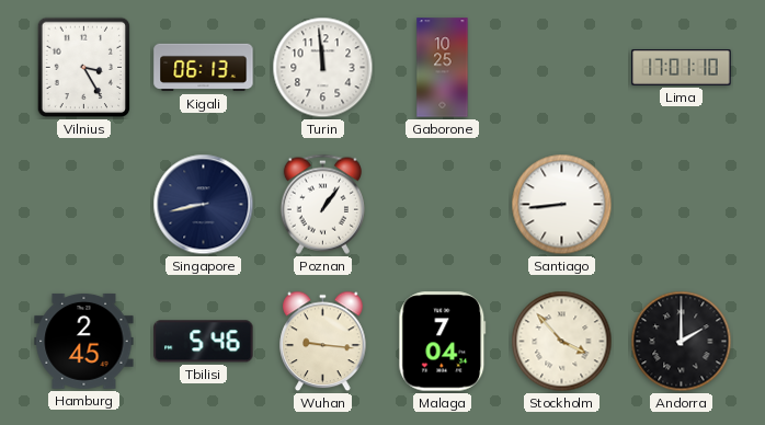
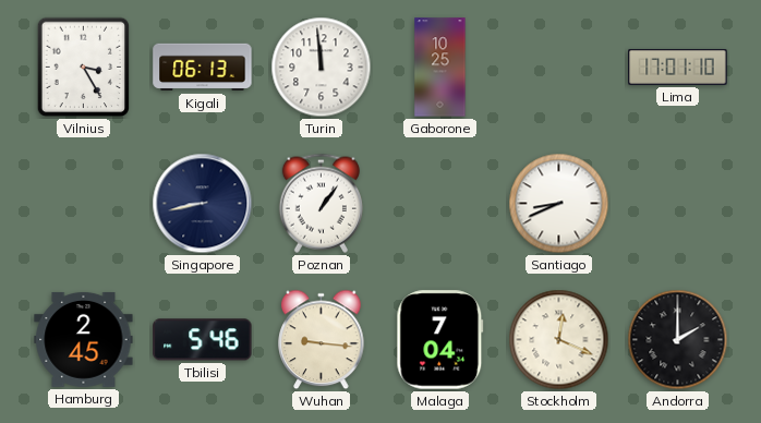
Santiago: 8:44 -> 8:41 (559, 204)
Stockholm: 3:53 -> 12:19 (559, 340)
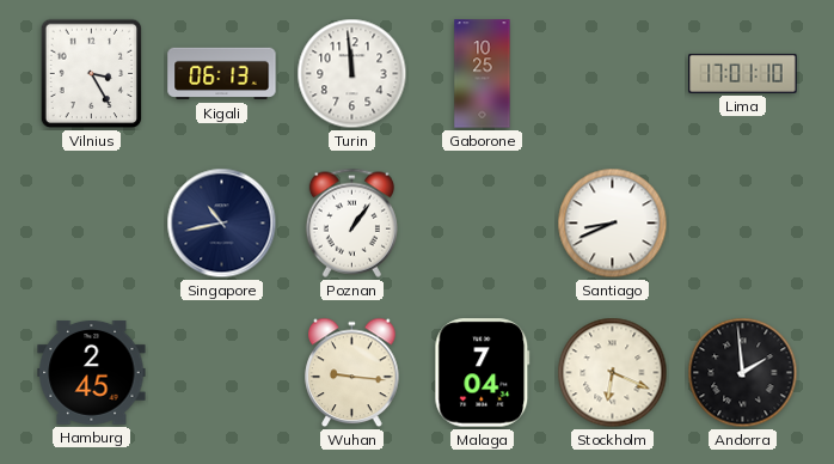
Singapore: 8:43 -> 10:43 (222, 224)
Tbilisi: 5:46 -> none (203, 340)
Stockholm: 12:19 -> 6:19 (613, 373)
Andorra: 2:00 -> 1:59 (743, 373)
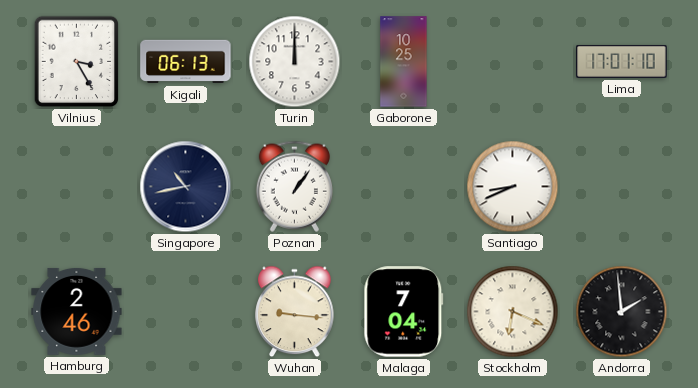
Turin: 11:59 -> 12:00 (295, 62)
Hamburg: 2:45 -> 2:46 (77, 311)
